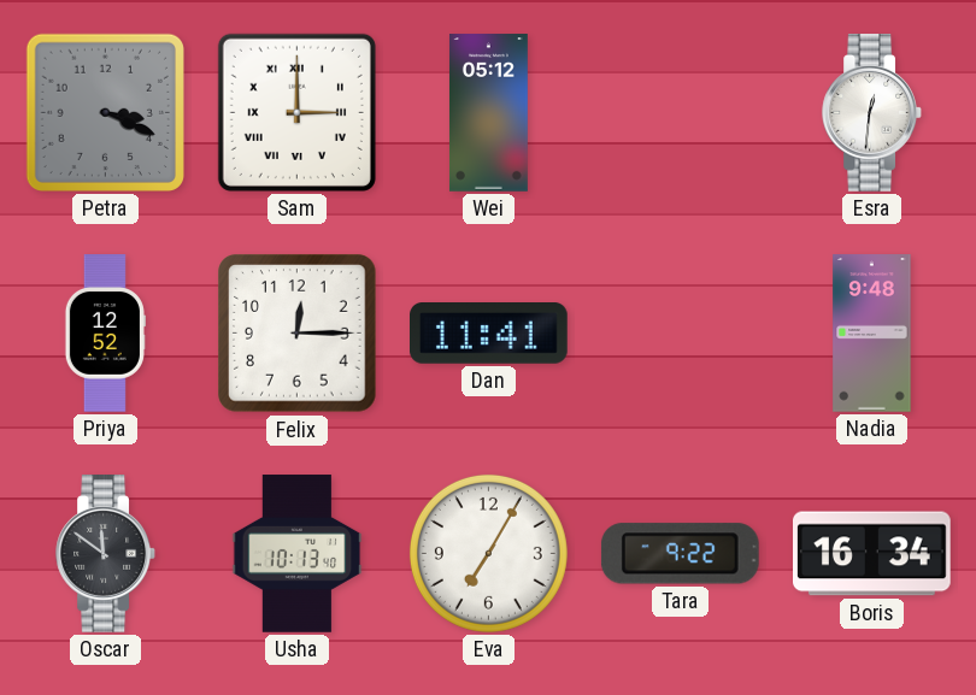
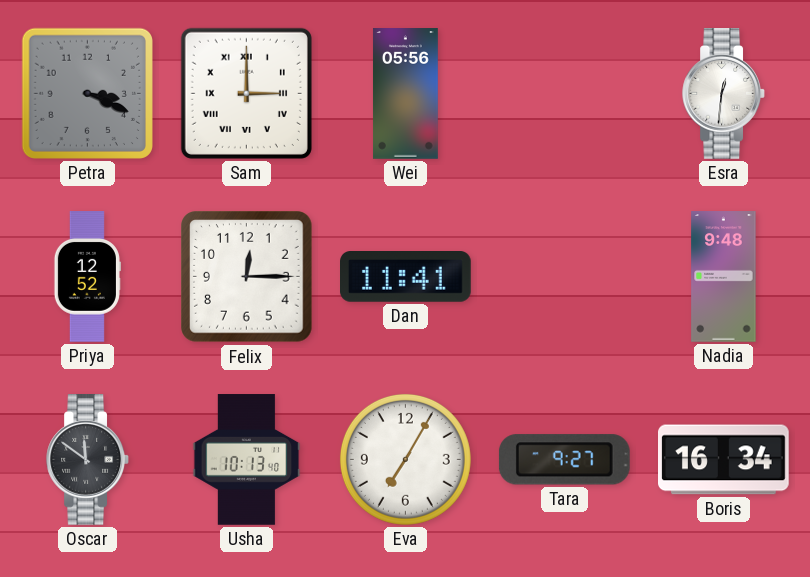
Wei: 05:12 -> 05:56 (405, 94)
Tara: 9:22 -> 9:27 (564, 460)
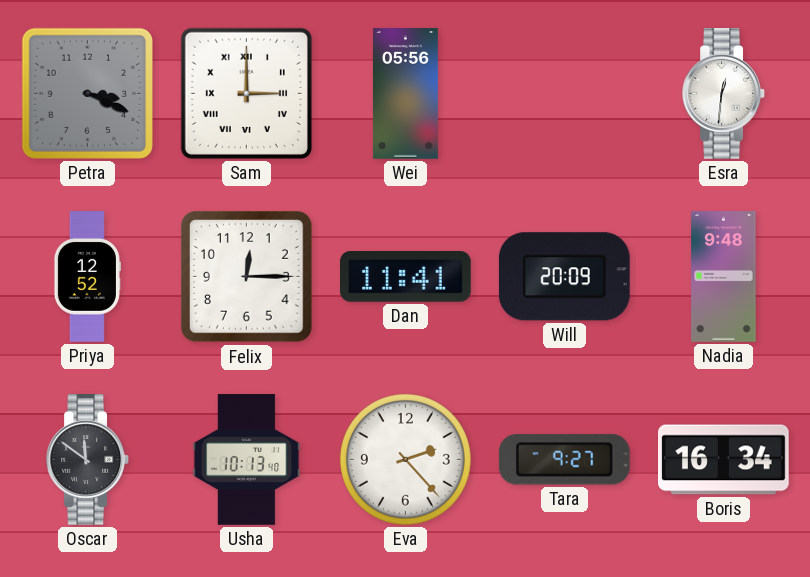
Will: none -> 20:09 (564, 277)
Eva: 7:05 -> 2:23 (405, 459)
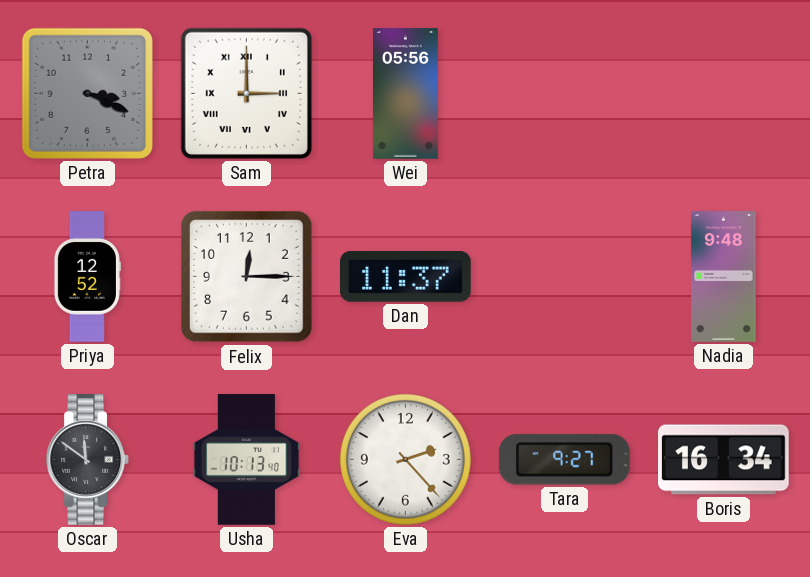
Esra: 12:31 -> none (723, 94)
Dan: 11:41 -> 11:37 (406, 277)
Will: 20:09 -> none (564, 277)
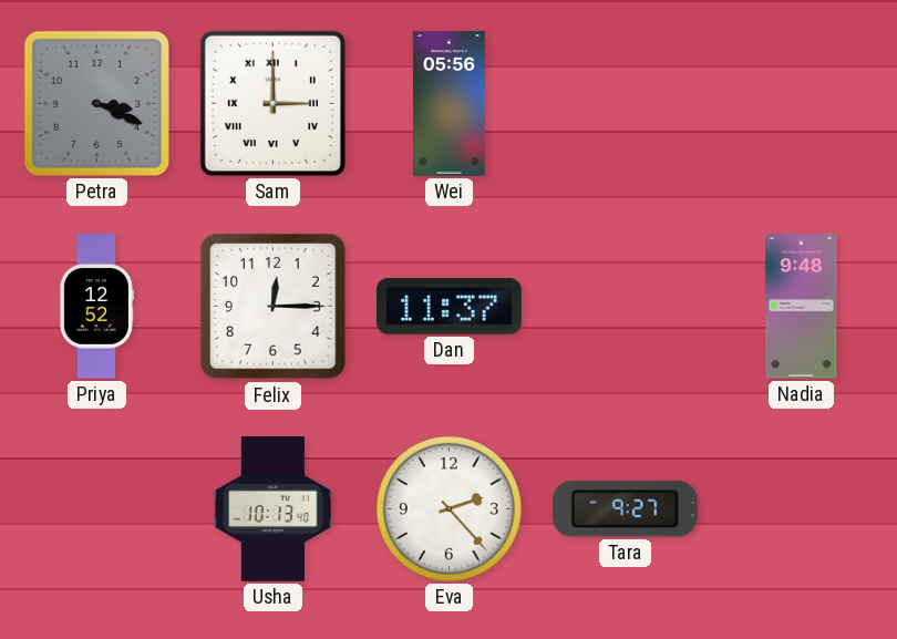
Oscar: 11:51 -> none (87, 460)
Boris: 16:34 -> none (724, 460)
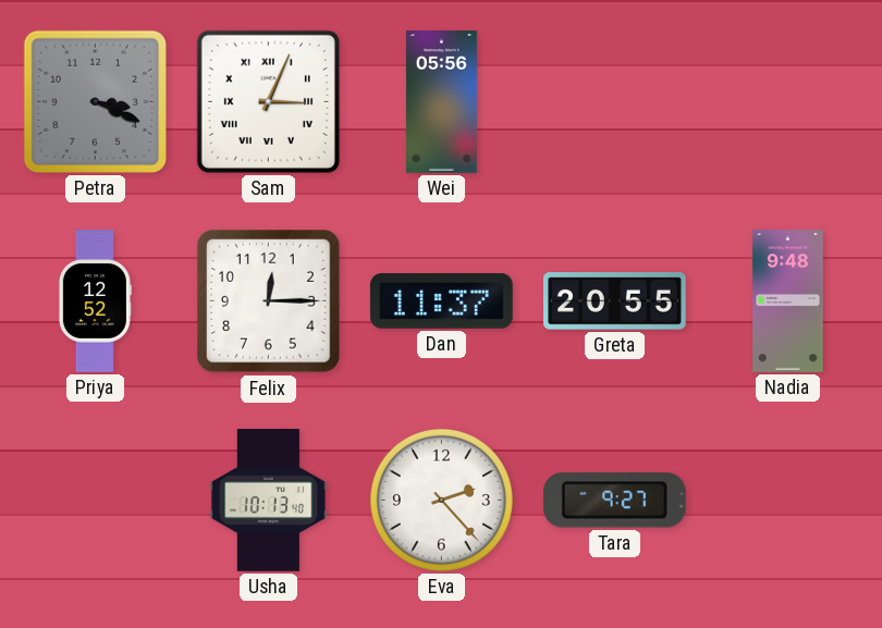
Sam: 3:00 -> 3:04 (268, 101)
Greta: none -> 20:55 (615, 301)
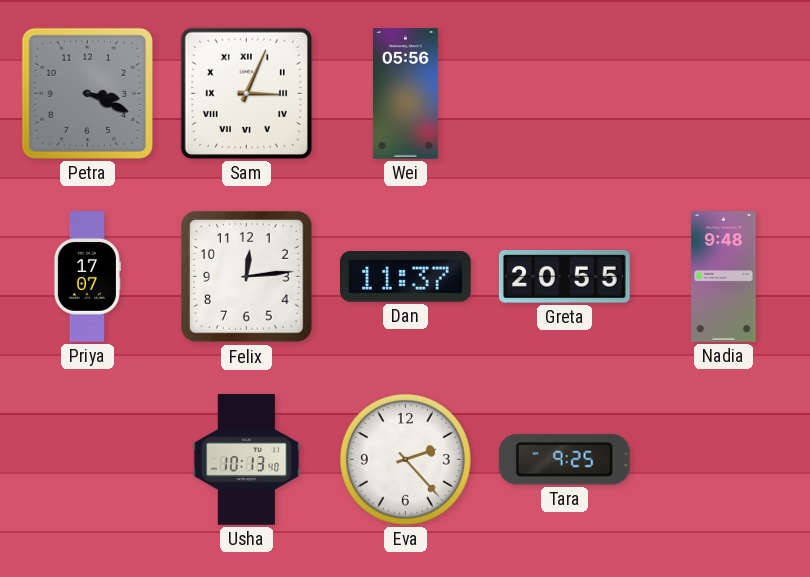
Priya: 12:52 -> 17:07 (87, 277)
Felix: 12:15 -> 12:14 (247, 277)
Tara: 9:27 -> 9:25 (564, 460)
